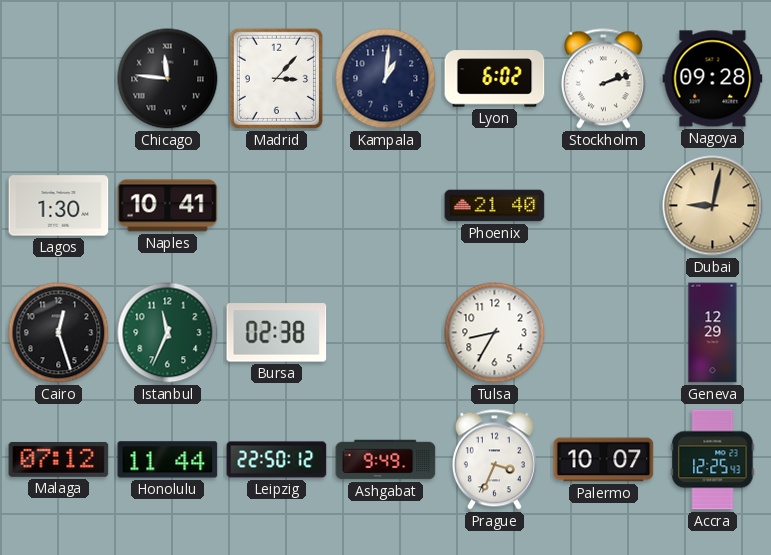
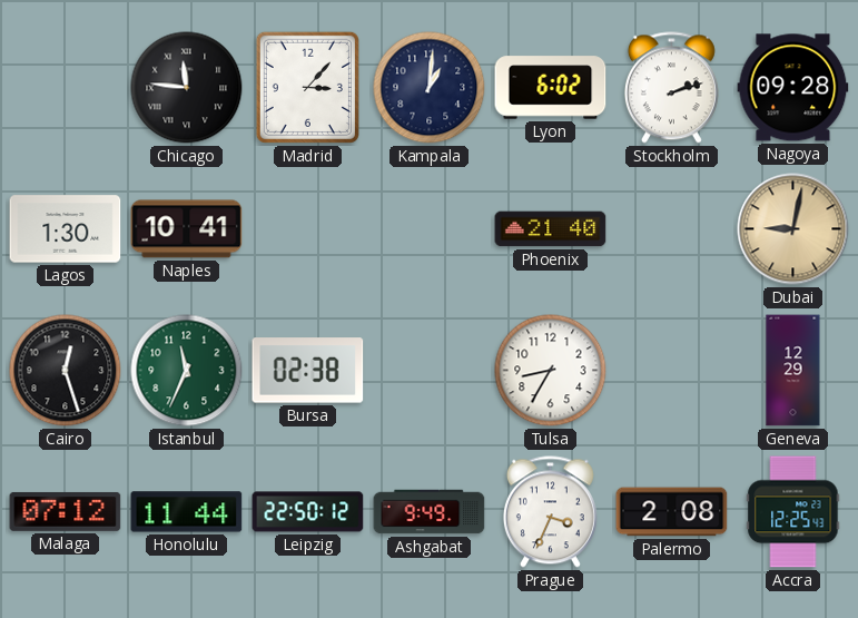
Palermo: 10:07 -> 2:08 (672, 512)
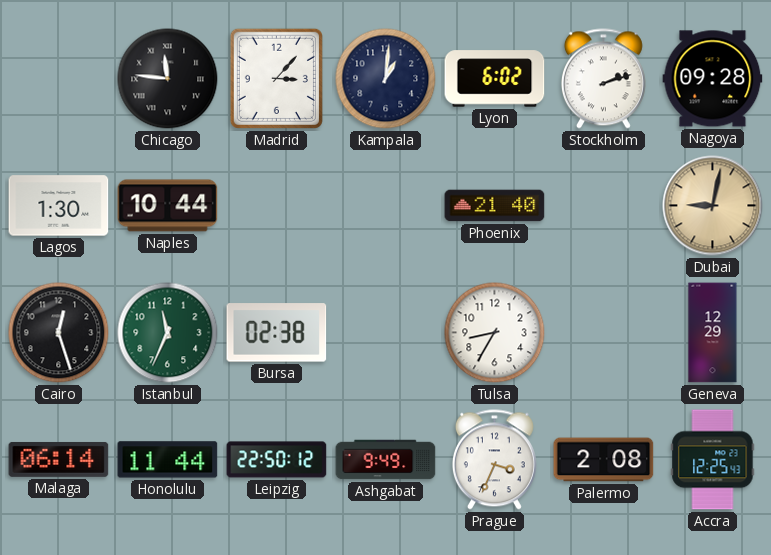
Naples: 10:41 -> 10:44 (168, 206)
Malaga: 07:12 -> 06:14 (59, 459)
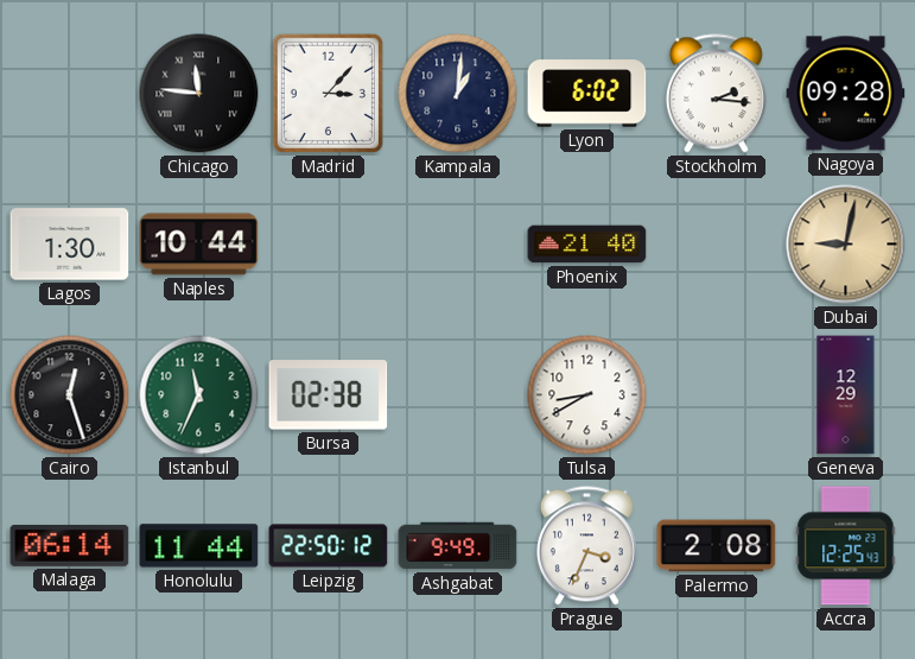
Stockholm: 2:12 -> 2:16 (716, 94)
Tulsa: 8:35 -> 8:40 (587, 395)
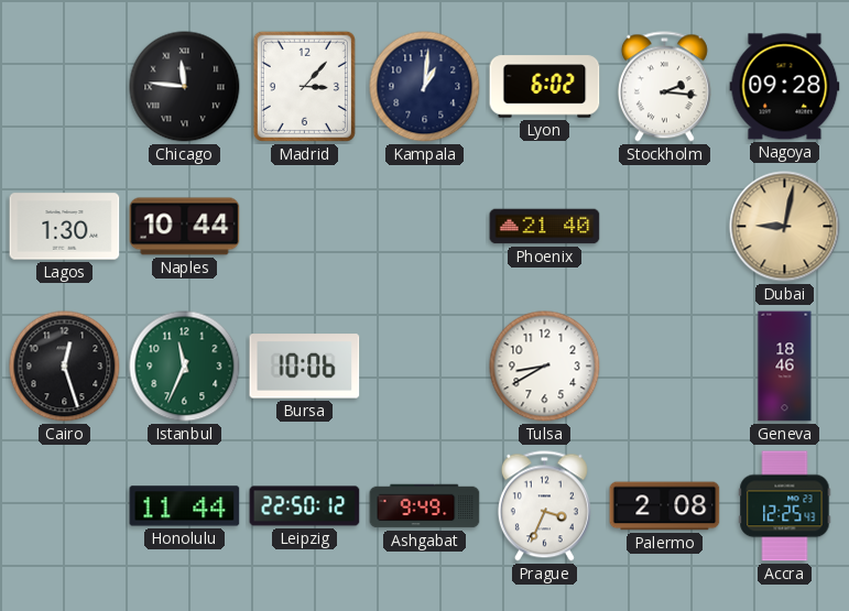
Bursa: 02:38 -> 10:06 (305, 367)
Geneva: 12:29 -> 18:46 (785, 367)
Malaga: 06:14 -> none (70, 545)
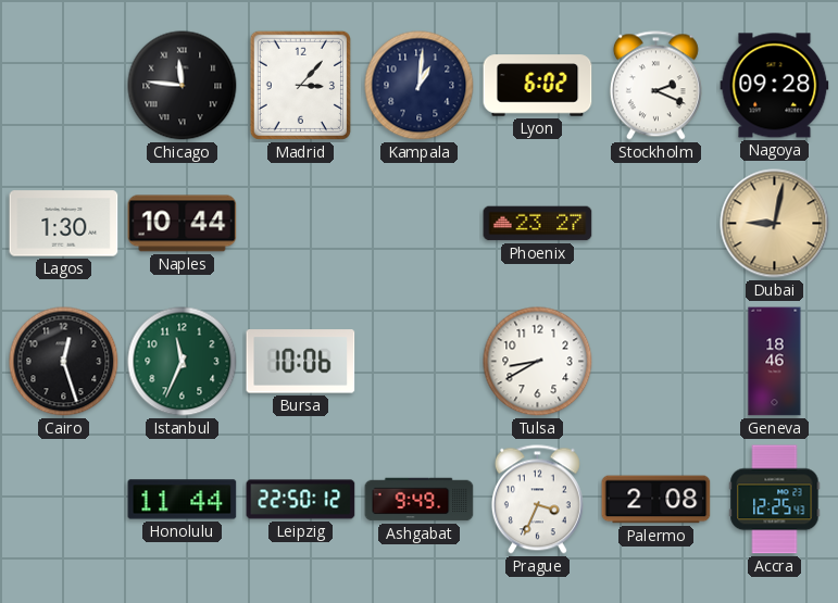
Stockholm: 2:16 -> 2:19 (655, 86)
Phoenix: 21:40 -> 23:27 (538, 224)
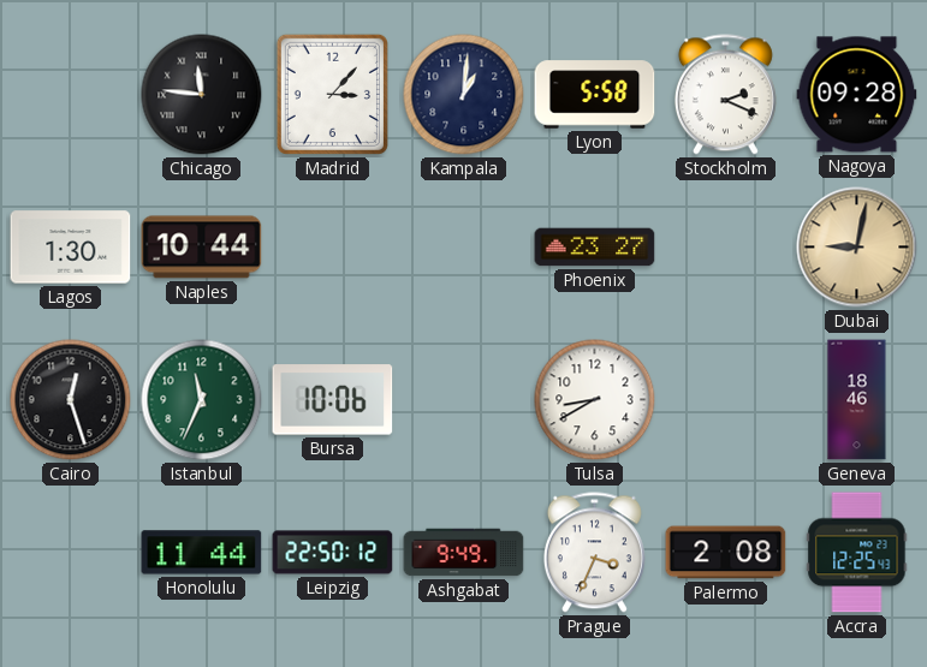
Lyon: 6:02 -> 5:58 (595, 95)
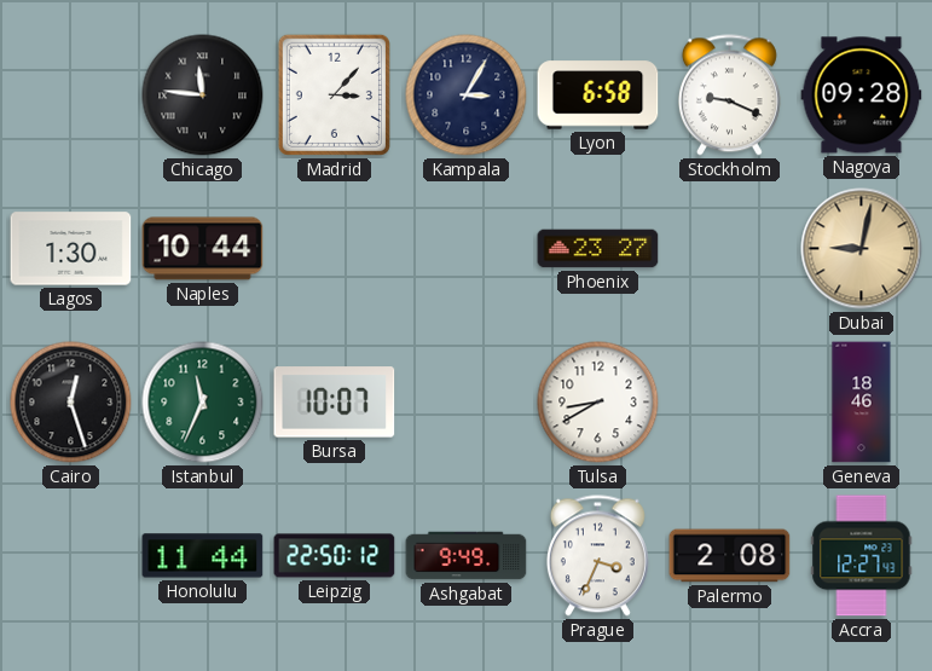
Kampala: 1:01 -> 3:05 (467, 96)
Lyon: 5:58 -> 6:58 (598, 96)
Stockholm: 2:19 -> 9:19 (729, 96)
Bursa: 10:06 -> 10:07 (335, 403)
Accra: 12:25 -> 12:27 (862, 556)
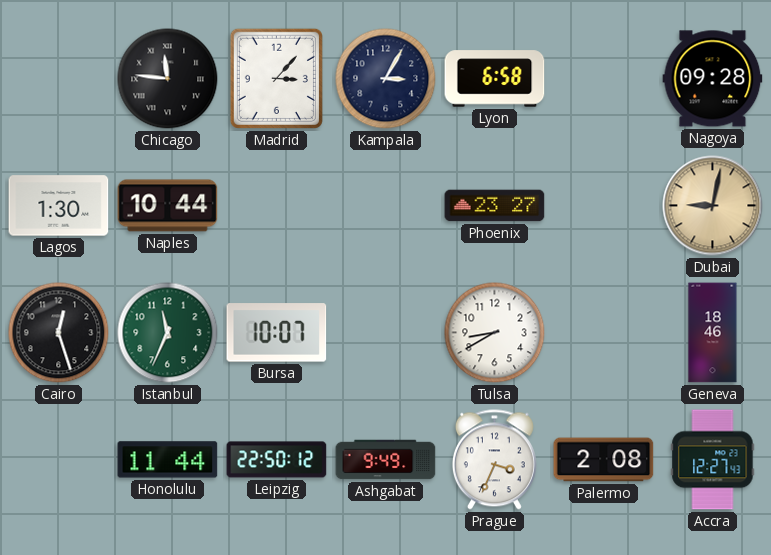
Stockholm: 9:19 -> none (729, 96)
